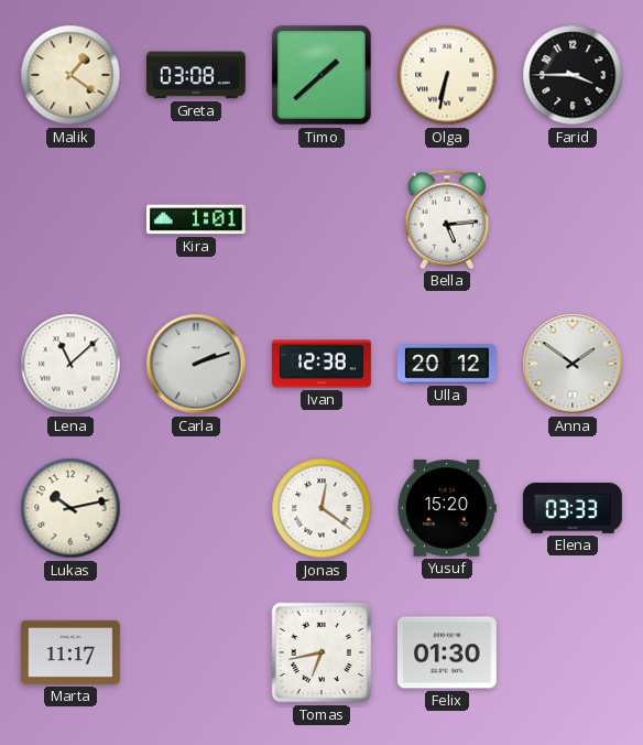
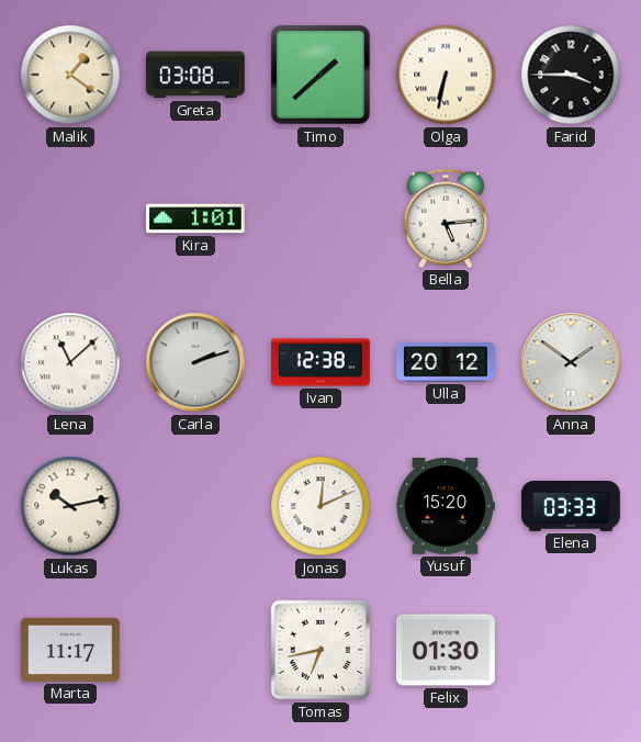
Jonas: 12:21 -> 12:11 (320, 506)
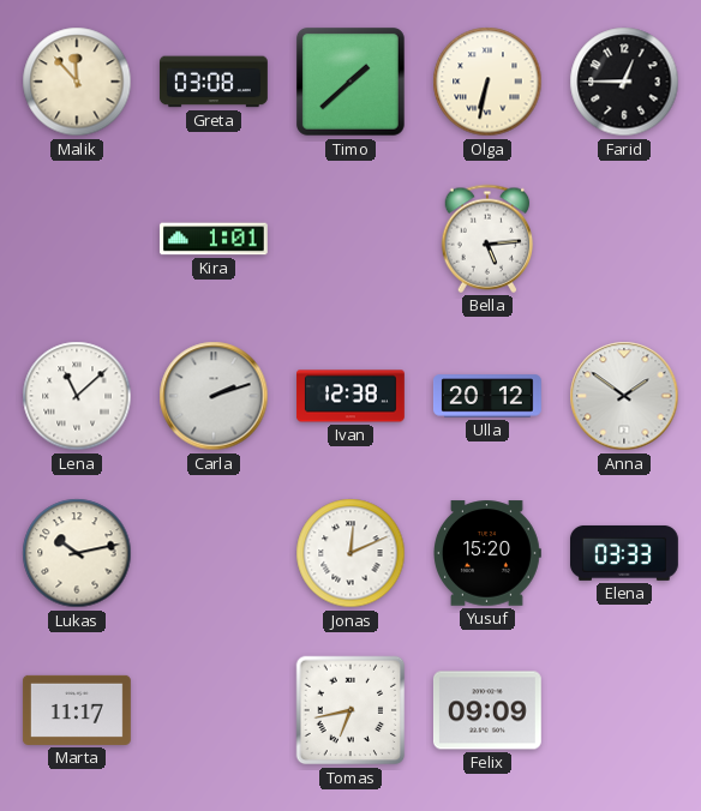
Malik: 1:21 -> 11:53 (77, 82)
Farid: 3:45 -> 12:45 (624, 82)
Felix: 01:30 -> 09:09 (487, 710)
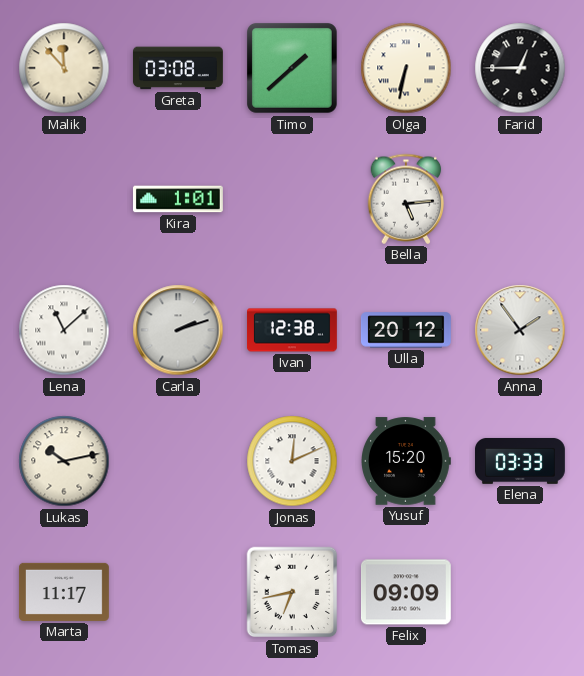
Anna: 1:51 -> 1:54 (520, 330)
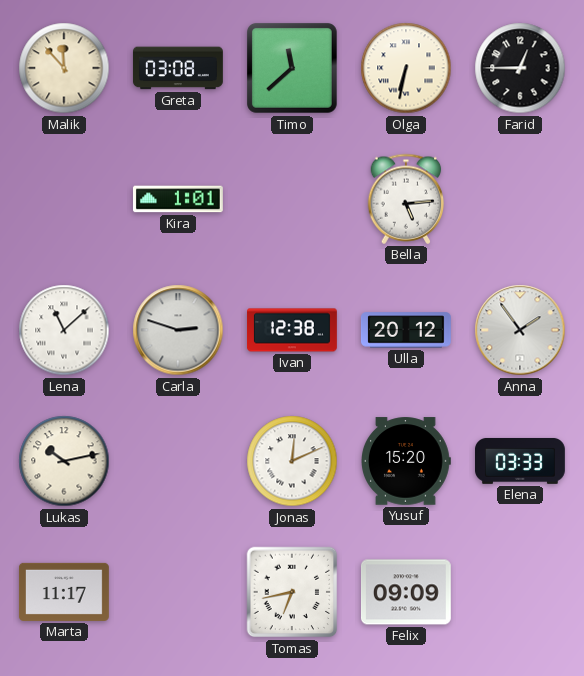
Timo: 1:38 -> 11:38 (293, 69)
Carla: 2:12 -> 2:48 (178, 330)
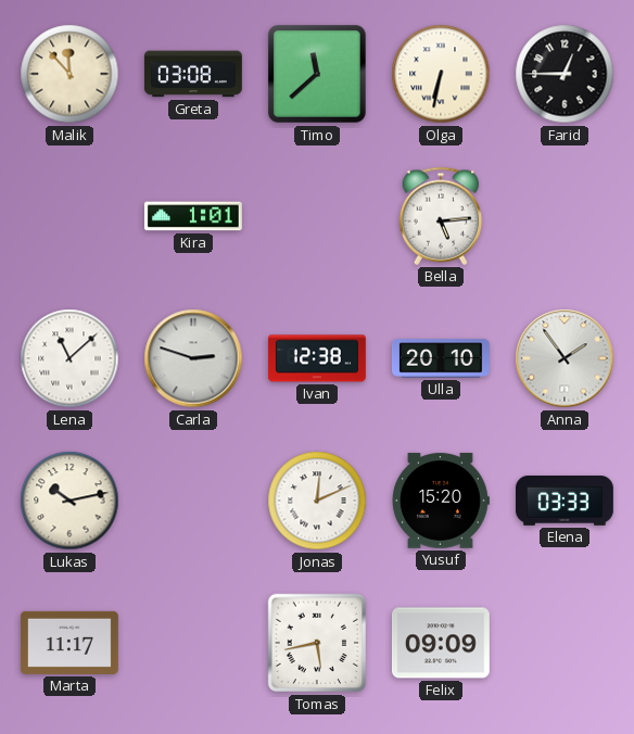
Ulla: 20:12 -> 20:10 (441, 358)
Tomas: 6:43 -> 5:43 (317, 643)
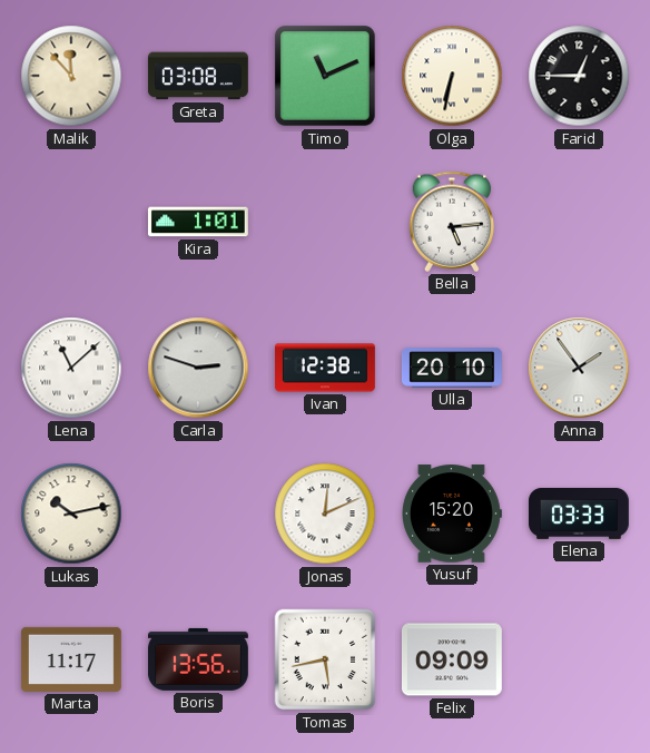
Timo: 11:38 -> 11:11 (326, 77)
Boris: none -> 13:56 (199, 659)
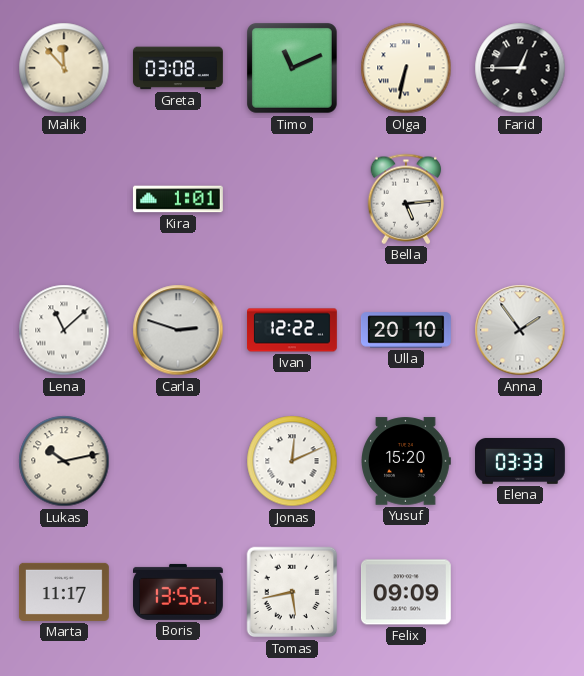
Ivan: 12:38 -> 12:22 (293, 330)
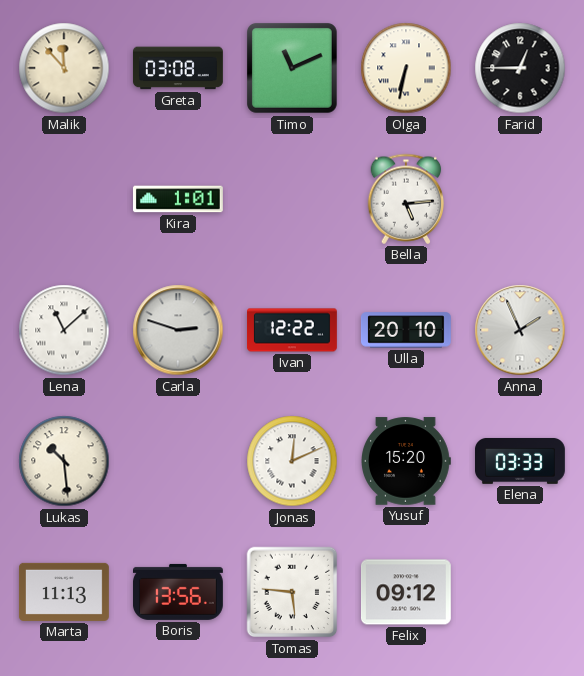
Anna: 1:54 -> 1:56 (520, 330)
Lukas: 10:13 -> 10:29 (64, 461)
Marta: 11:17 -> 11:13 (64, 592)
Tomas: 5:43 -> 5:46 (292, 592)
Felix: 09:09 -> 09:12 (406, 592)
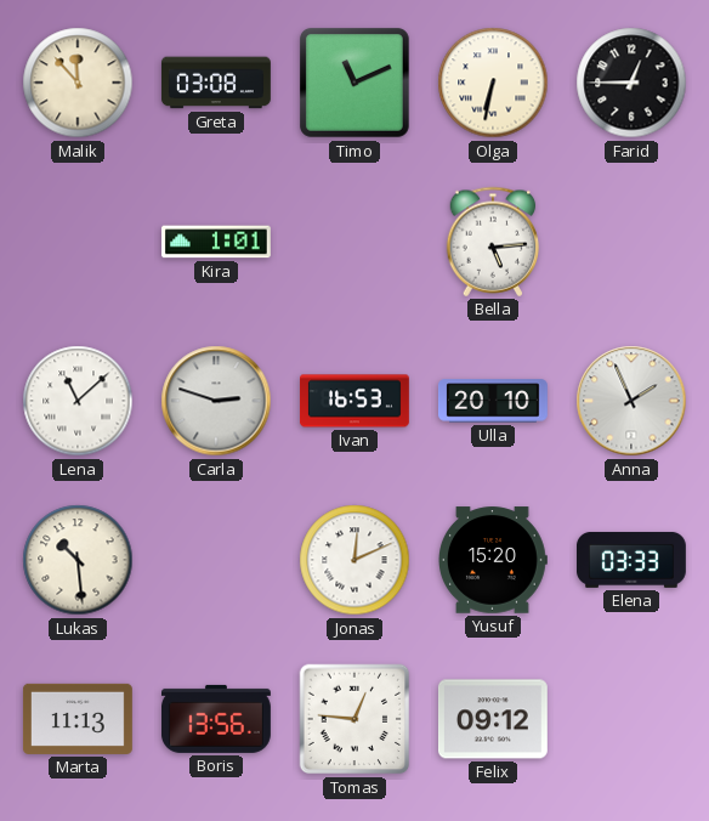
Ivan: 12:22 -> 16:53 (356, 401)
Tomas: 5:46 -> 12:46 (354, 719)
